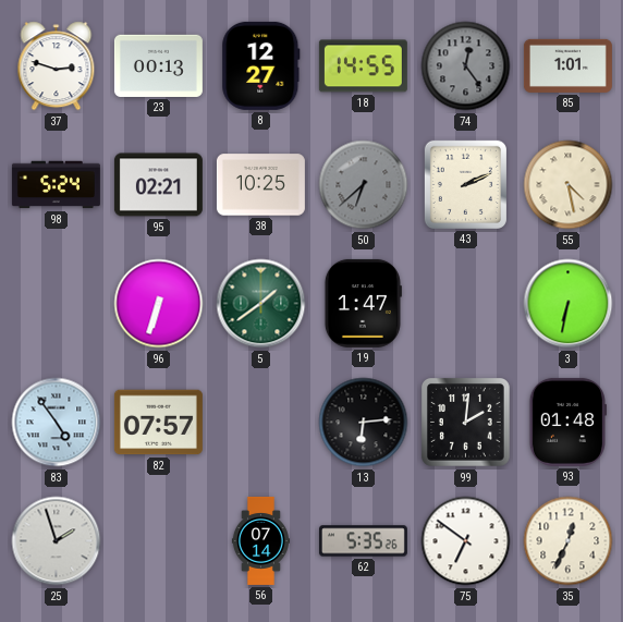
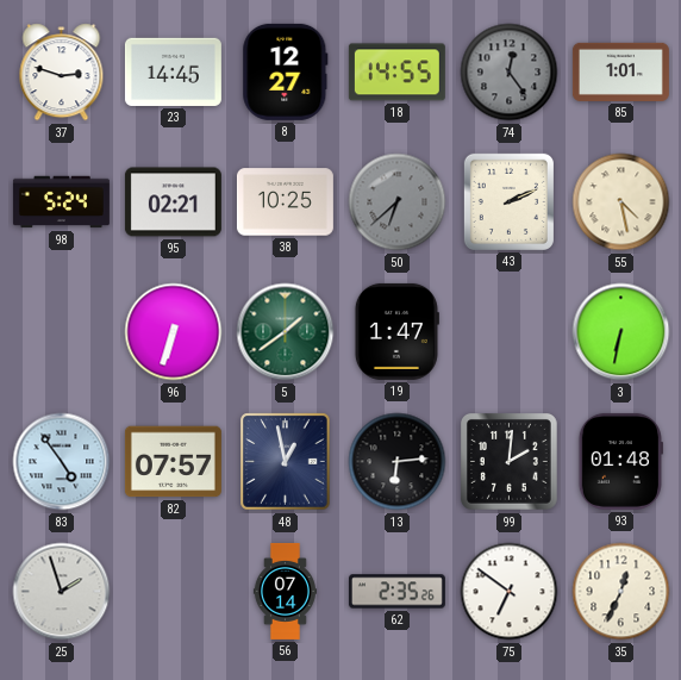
23: 00:13 -> 14:45 (173, 71)
48: none -> 12:58 (286, 462)
62: 5:35 -> 2:35 (396, 592)
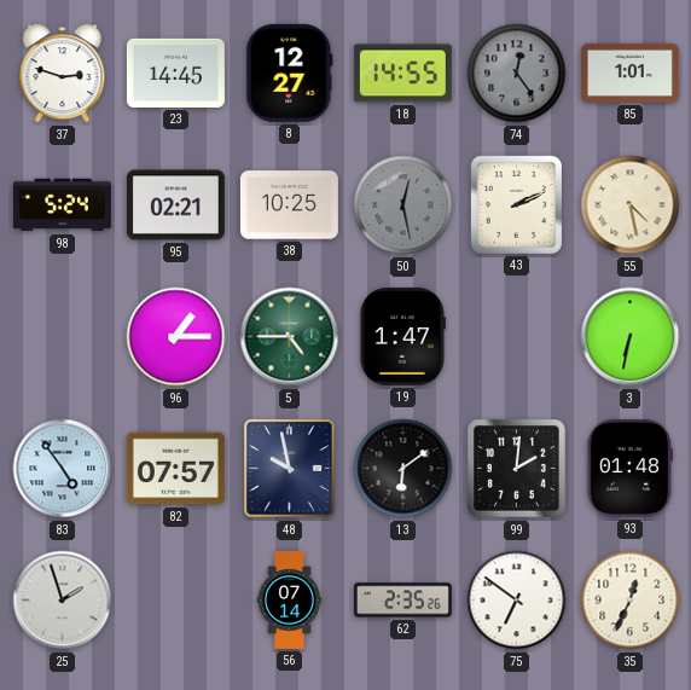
50: 6:38 -> 12:28 (403, 205)
96: 6:33 -> 1:15 (176, 337)
5: 1:39 -> 4:45 (290, 337)
48: 12:58 -> 9:58 (290, 469)
13: 6:14 -> 6:09 (403, 469)
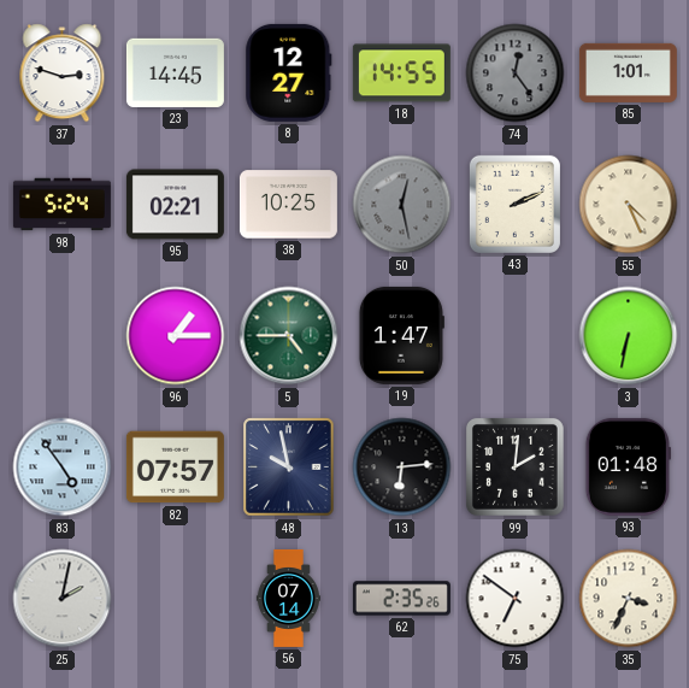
55: 4:28 -> 4:26 (629, 205)
13: 6:09 -> 6:14 (402, 468)
25: 1:57 -> 2:02 (63, 599)
35: 12:34 -> 3:34 (629, 599)
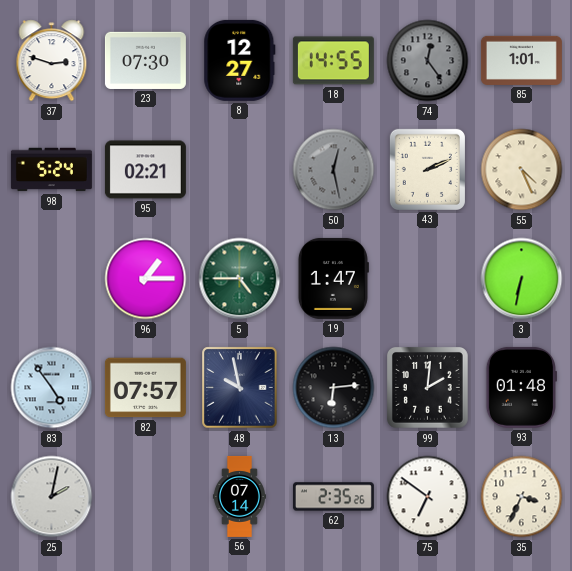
23: 14:45 -> 07:30 (145, 60)
38: 10:25 -> none (288, 205)
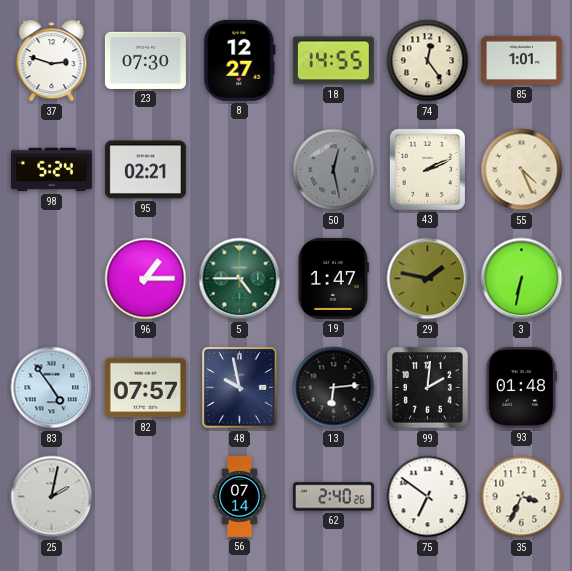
74 dial: grey -> cream (428, 61)
29: none -> 1:47 (428, 279)
62: 2:35 -> 2:40 (333, 497)
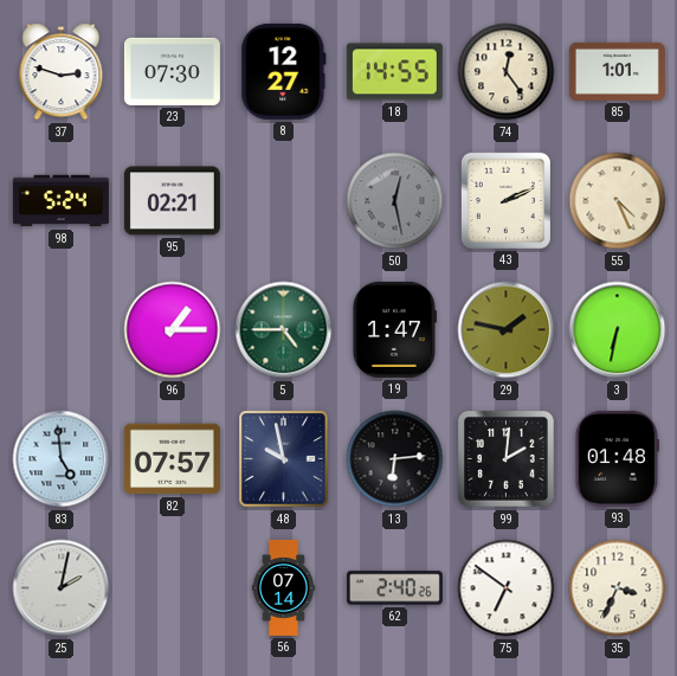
83: 4:54 -> 4:59 (62, 459)
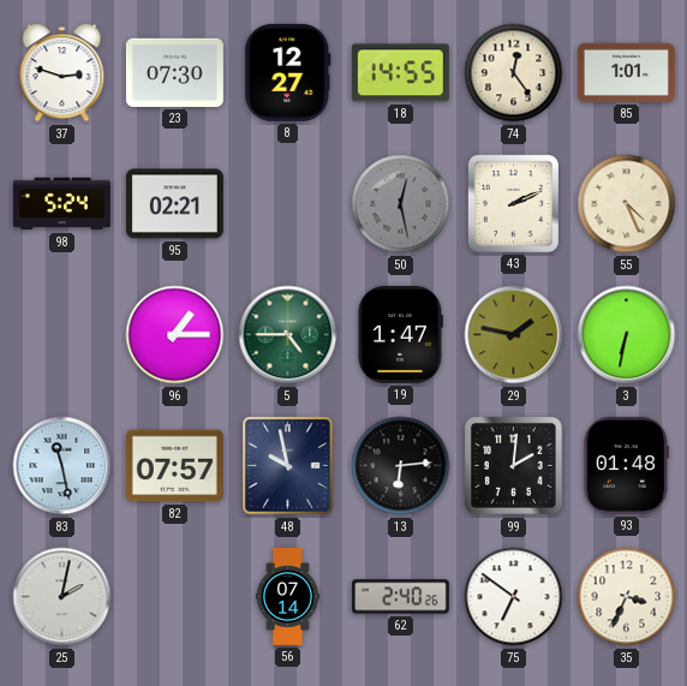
83: 4:59 -> 11:28 (62, 466)
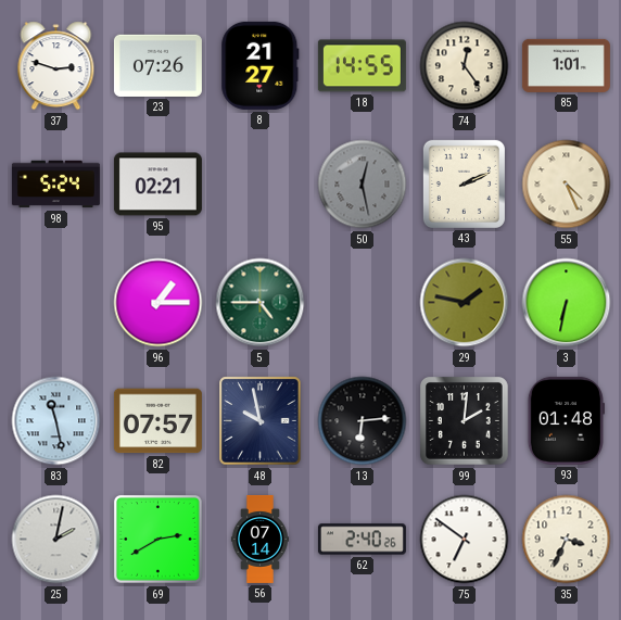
23: 07:30 -> 07:26 (157, 65)
8: 12:27 -> 21:27 (261, 65)
19: 1:47 -> none (400, 334)
69: none -> 2:40 (157, 539)
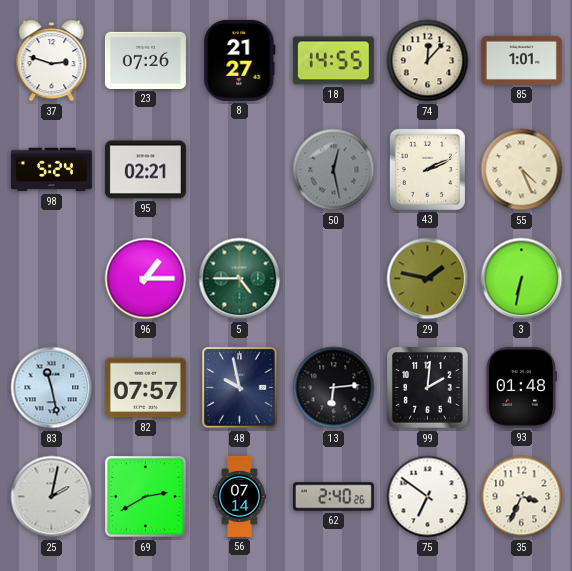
74: 12:24 -> 12:07 (428, 61)
